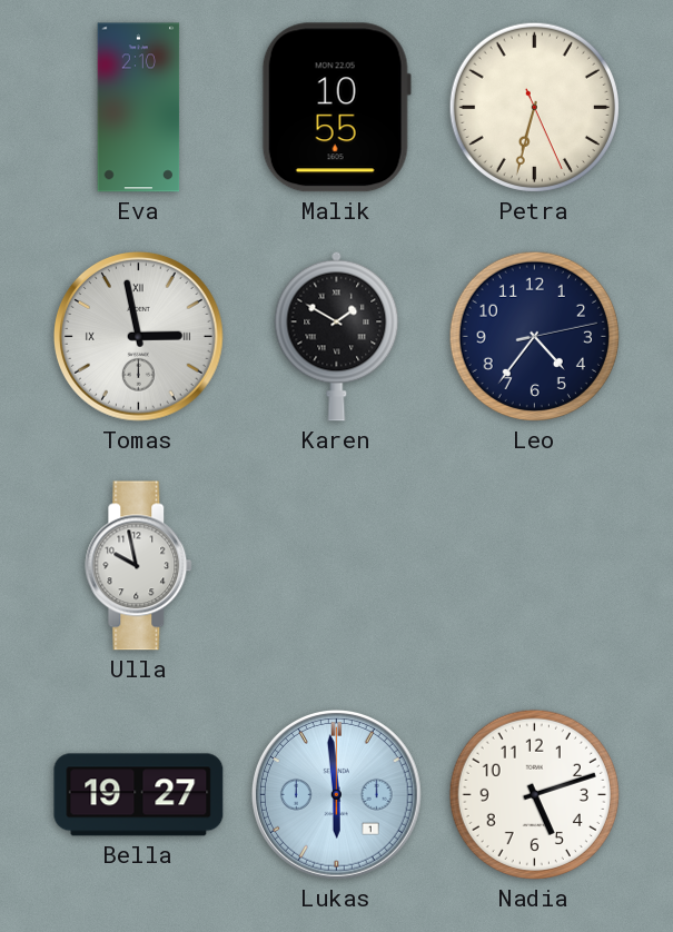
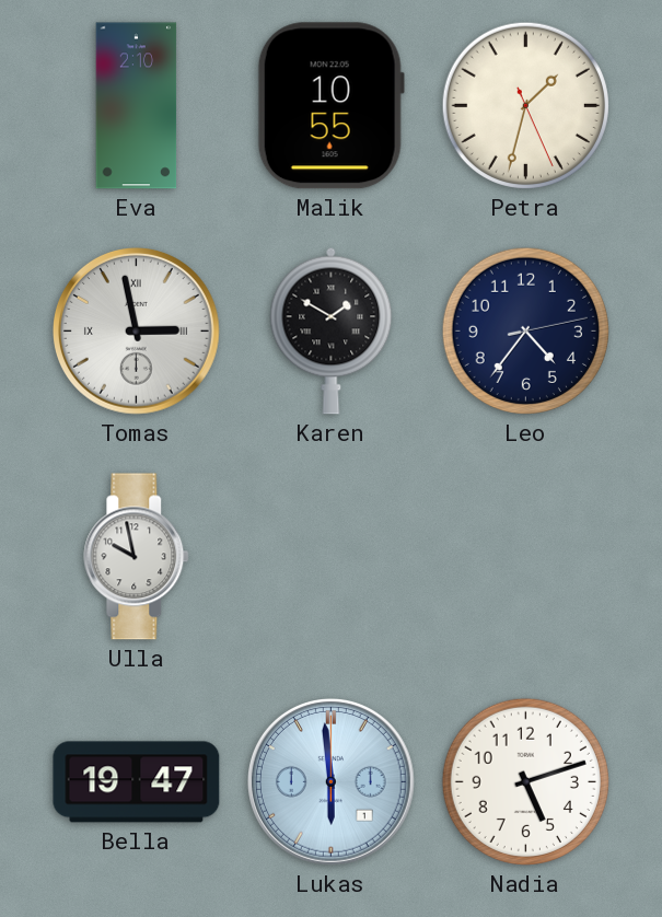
Petra: 6:32 -> 1:32 (525, 105)
Bella: 19:27 -> 19:47 (137, 782)
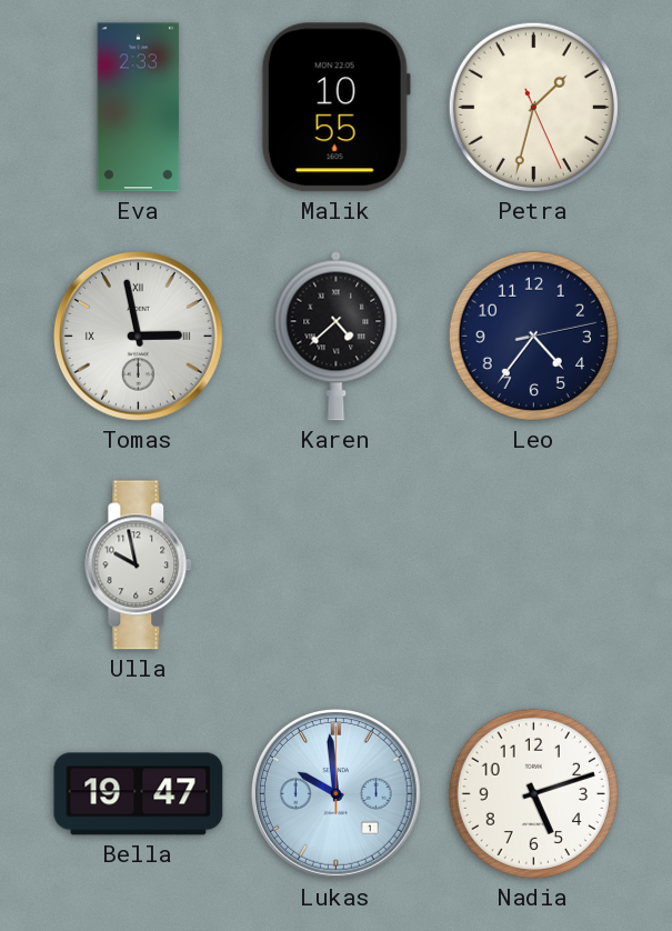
Eva: 2:10 -> 2:33 (139, 108)
Karen: 1:50 -> 4:38 (337, 336)
Lukas: 5:59 -> 9:59 (335, 793)
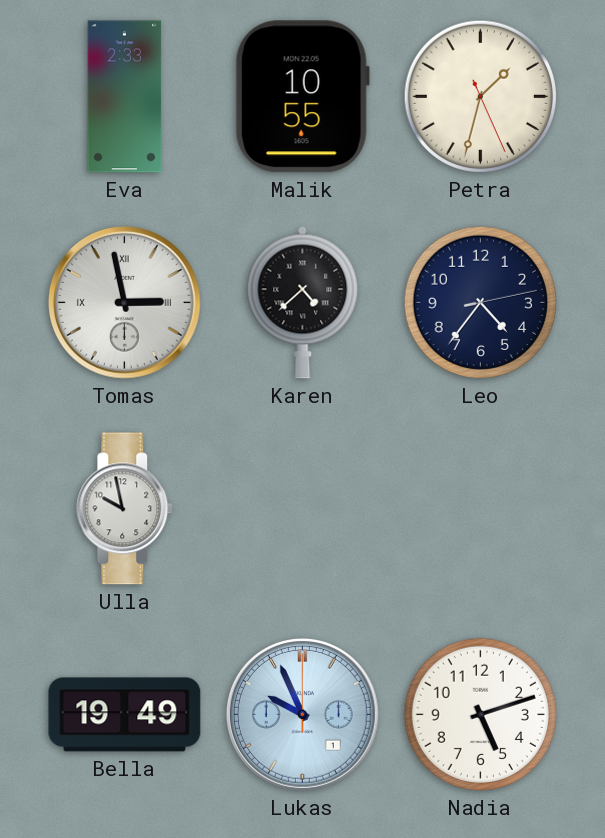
Bella: 19:47 -> 19:49 (125, 715)
Lukas: 9:59 -> 9:56 (302, 714)
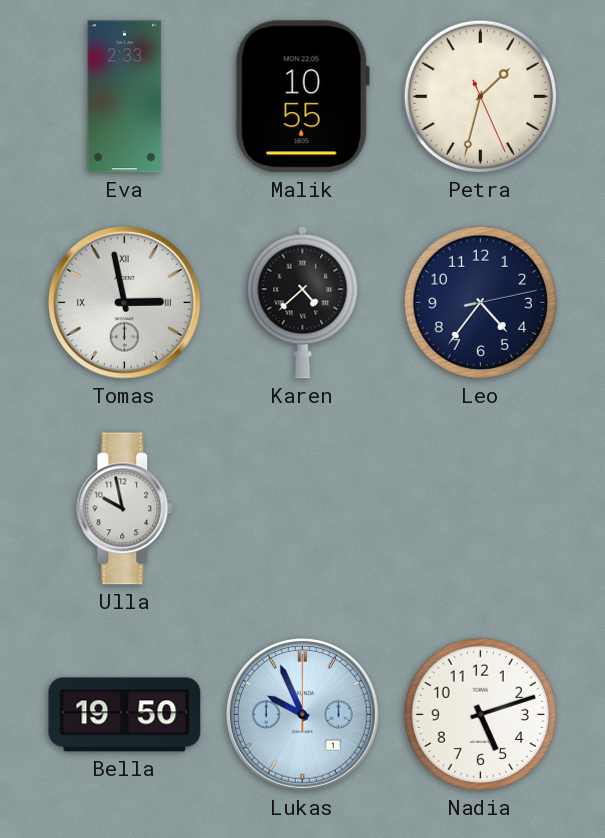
Bella: 19:49 -> 19:50 (125, 715)
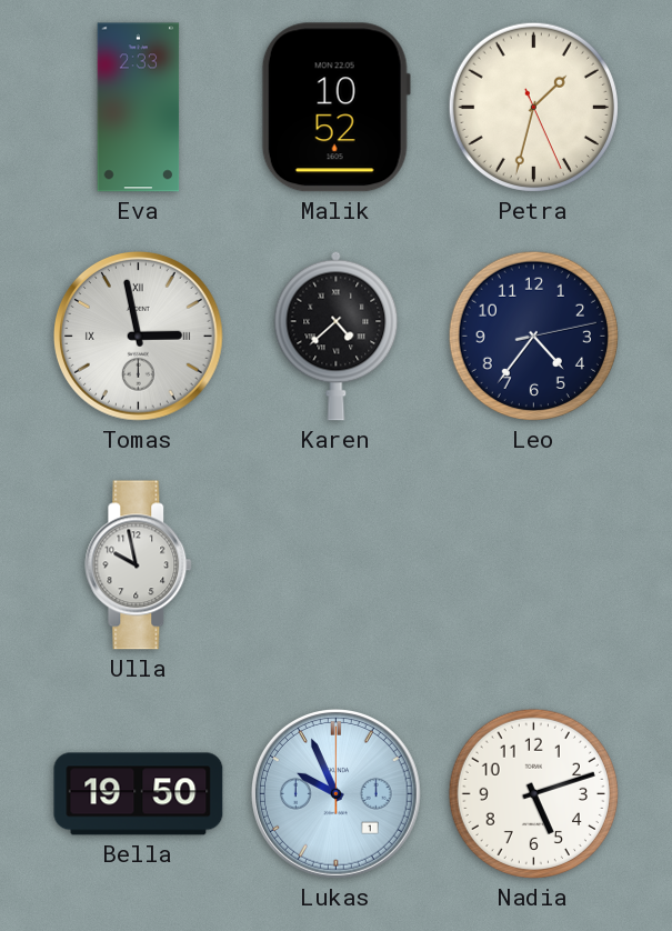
Malik: 10:55 -> 10:52 (335, 108)
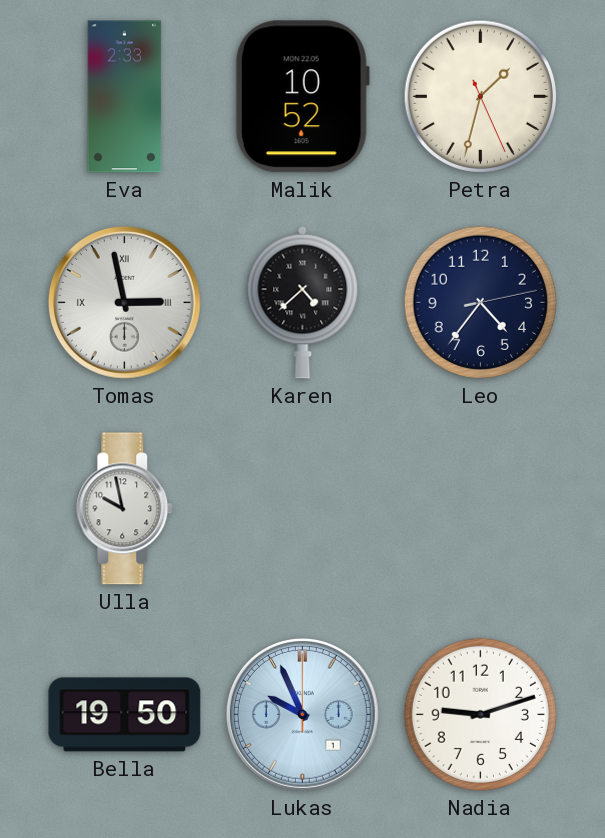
Nadia: 5:12 -> 9:12 (480, 714)
